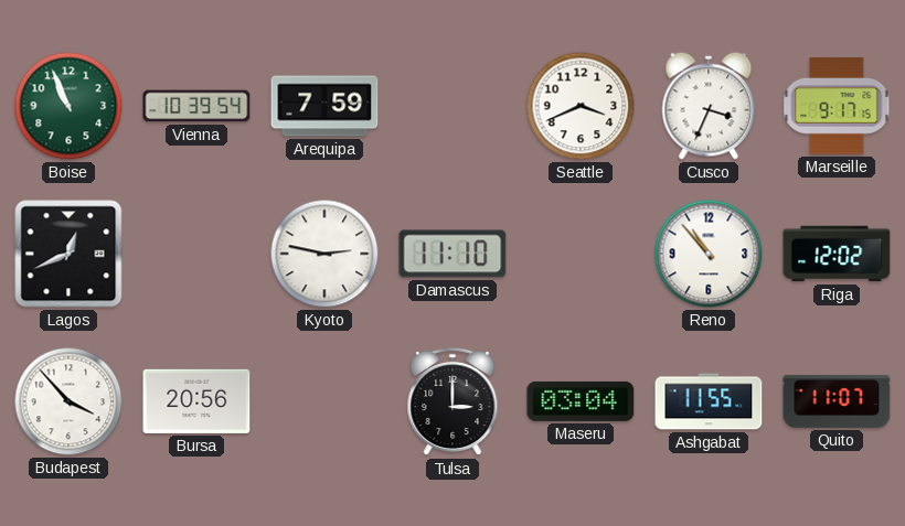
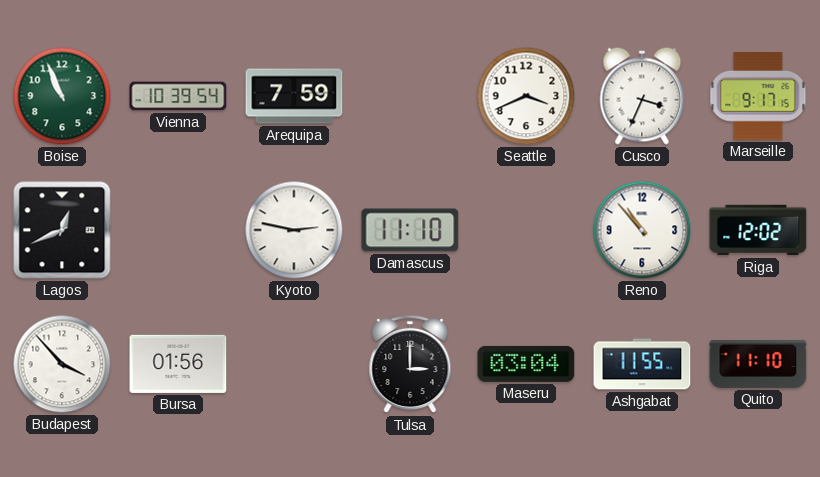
Bursa: 20:56 -> 01:56 (178, 364)
Quito: 11:07 -> 11:10 (758, 364)
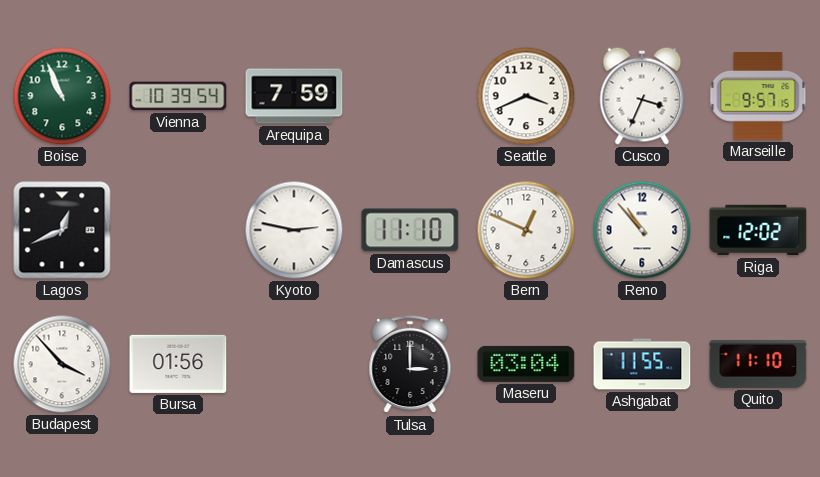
Marseille: 9:17 -> 9:57 (758, 96)
Bern: none -> 12:49 (526, 230)
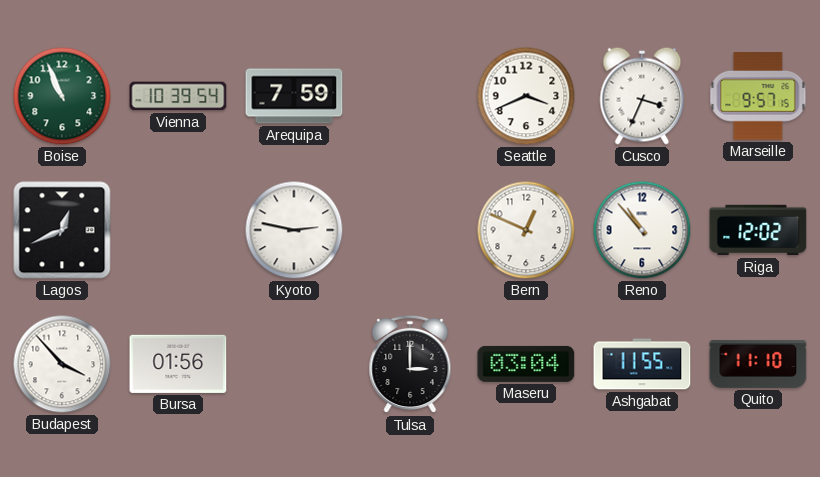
Damascus: 11:10 -> none (410, 230)
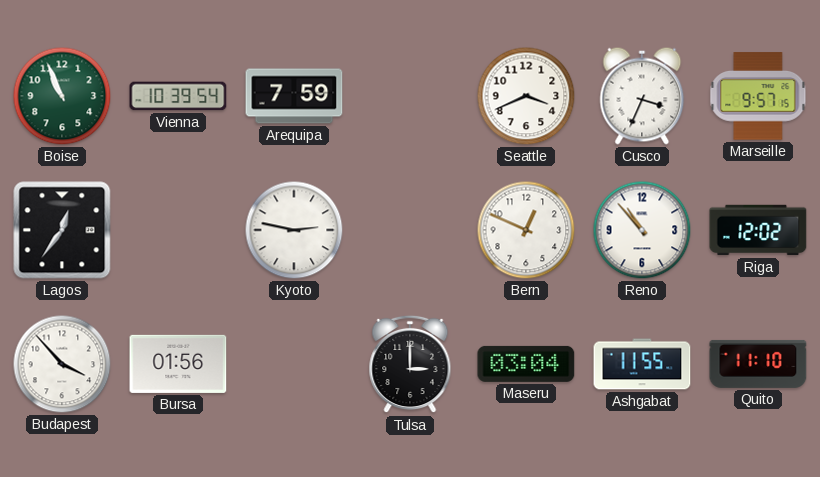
Lagos: 12:41 -> 12:36 (62, 230)
